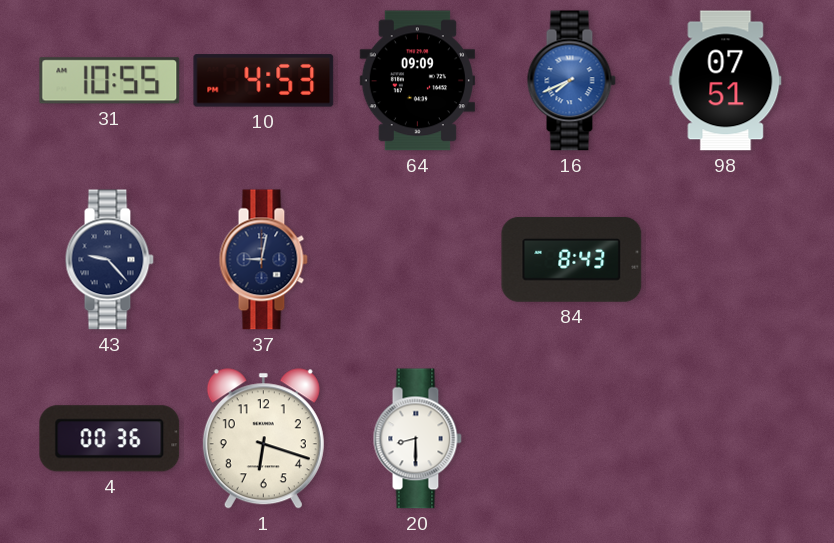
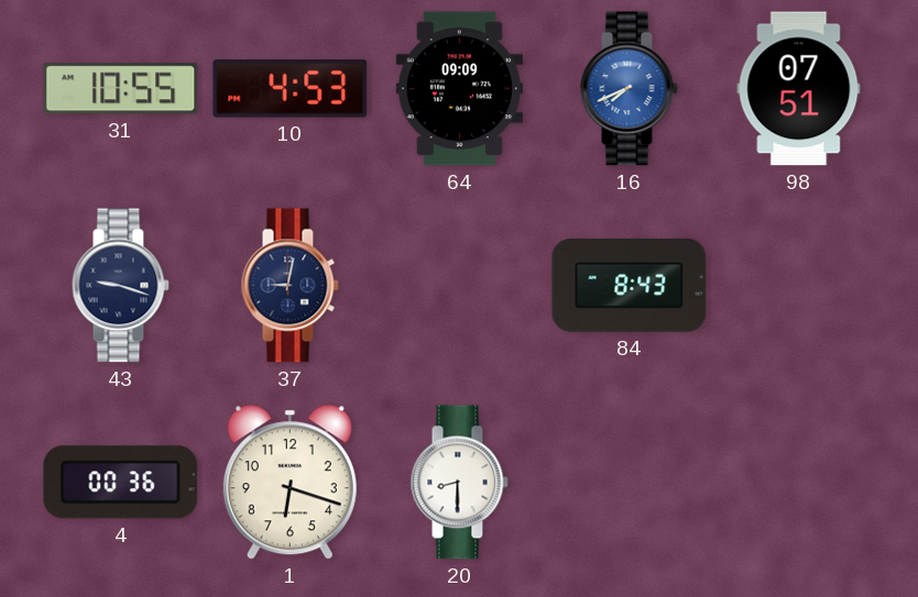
43: 9:23 -> 9:18 (120, 286)
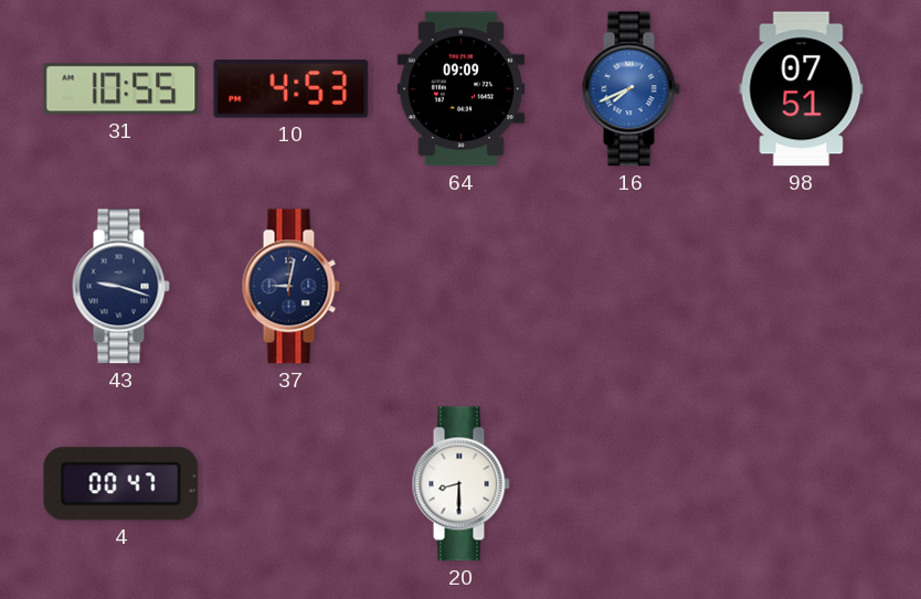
84: 8:43 -> none (630, 286)
4: 00:36 -> 00:47 (121, 484)
1: 6:18 -> none (289, 483)
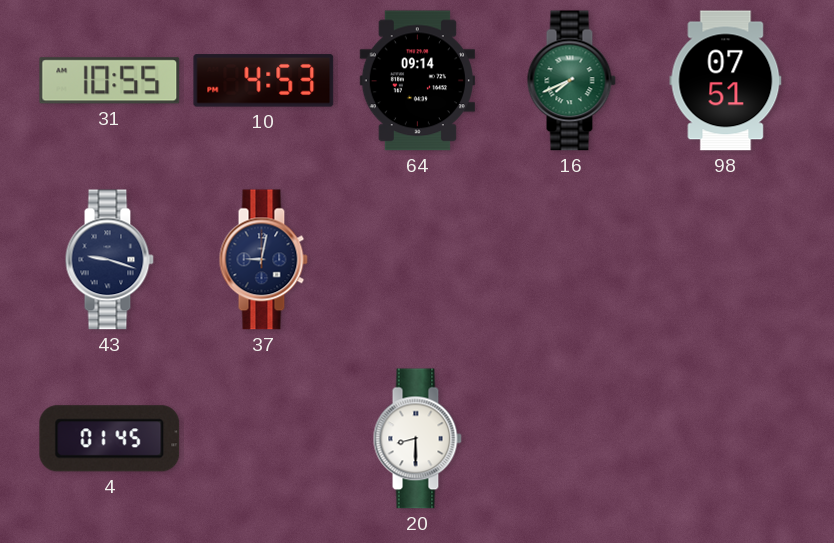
64: 09:09 -> 09:14 (417, 81)
16 dial: blue -> green (571, 81)
4: 00:47 -> 01:45 (110, 439)
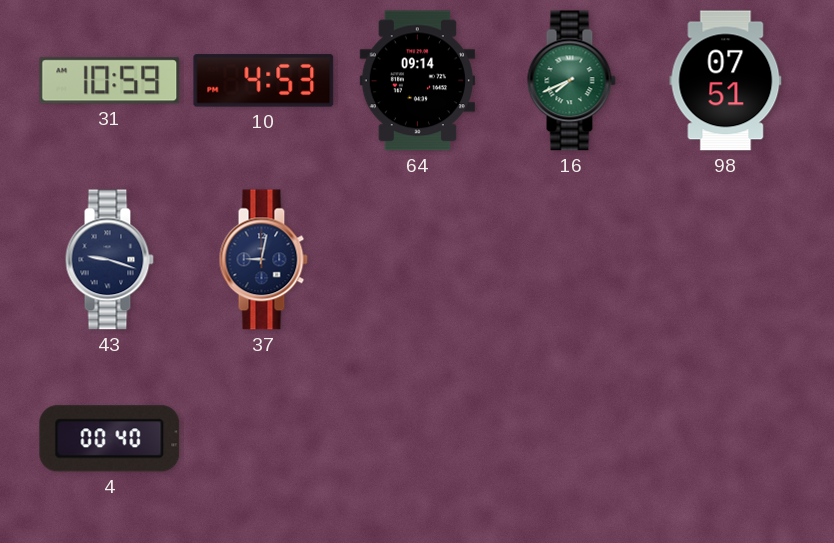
31: 10:55 -> 10:59 (110, 81)
4: 01:45 -> 00:40 (110, 439)
20: 8:30 -> none (417, 439)
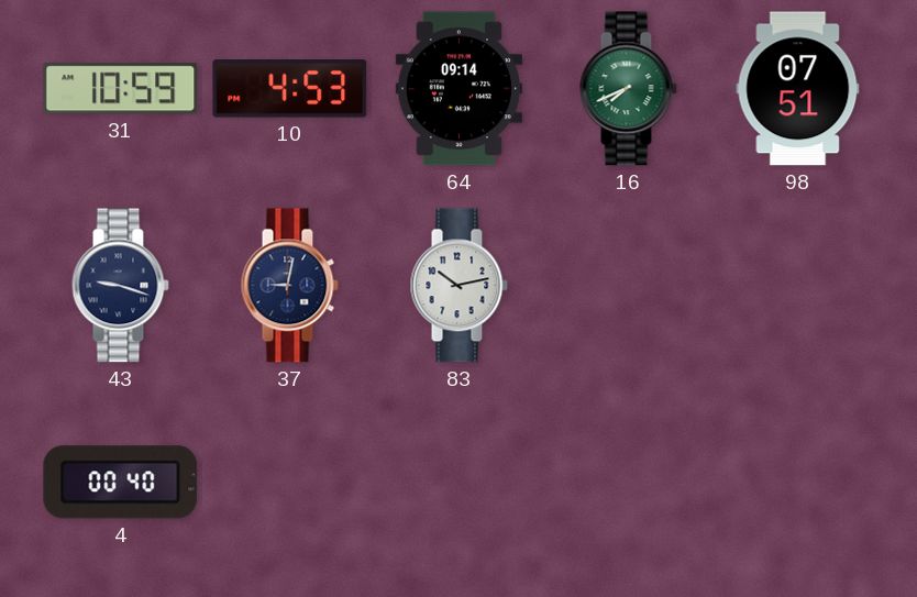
83: none -> 10:13 (458, 286)
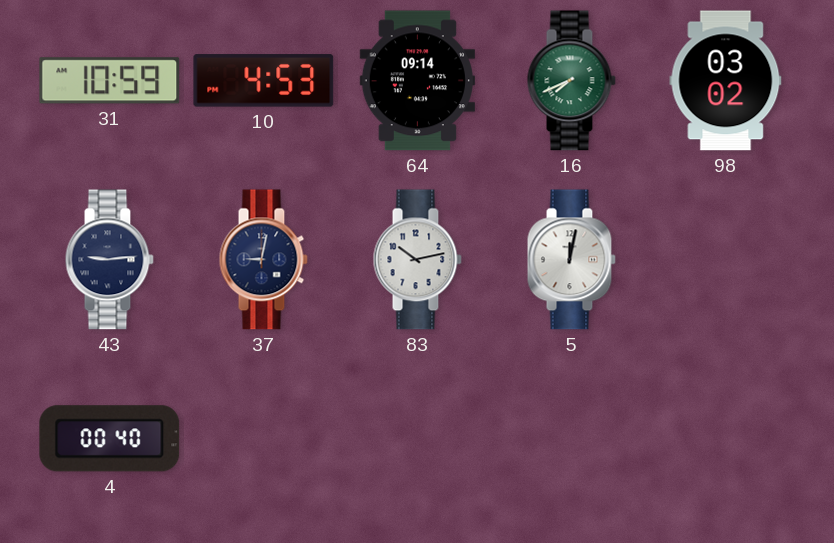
98: 07:51 -> 03:02 (726, 81)
43: 9:18 -> 9:14 (109, 260)
5: none -> 12:02 (571, 260)
